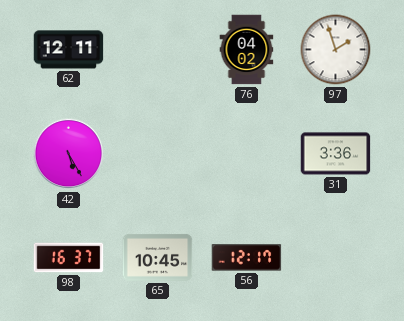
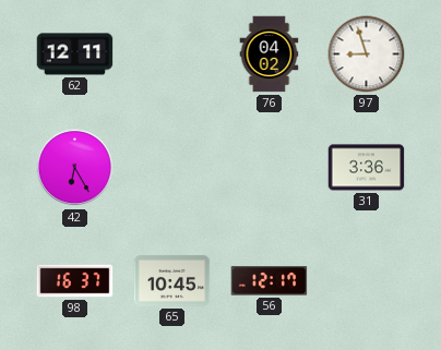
97: 1:57 -> 8:57 (367, 55)
42: 5:25 -> 6:25 (75, 168)
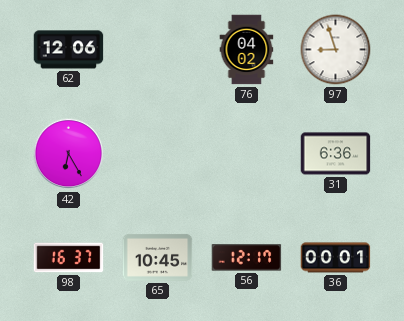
62: 12:11 -> 12:06 (69, 50)
31: 3:36 -> 6:36 (336, 154)
36: none -> 00:01 (336, 258)
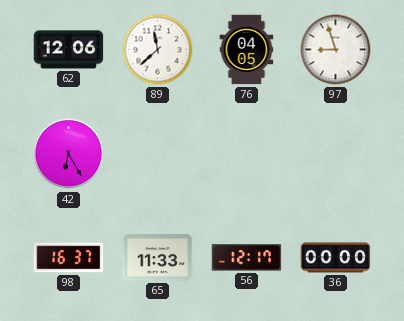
89: none -> 11:38 (158, 50)
76: 04:02 -> 04:05 (247, 50)
31: 6:36 -> none (336, 154)
65: 10:45 -> 11:33 (158, 257)
36: 00:01 -> 00:00 (336, 258)
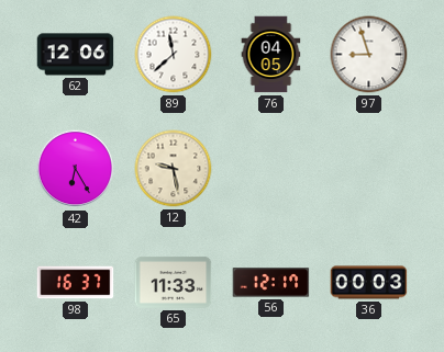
12: none -> 9:28 (174, 169)
36: 00:00 -> 00:03 (369, 283)
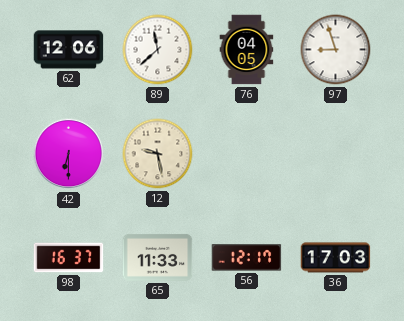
42: 6:25 -> 6:30 (69, 154)
36: 00:03 -> 17:03 (336, 258)
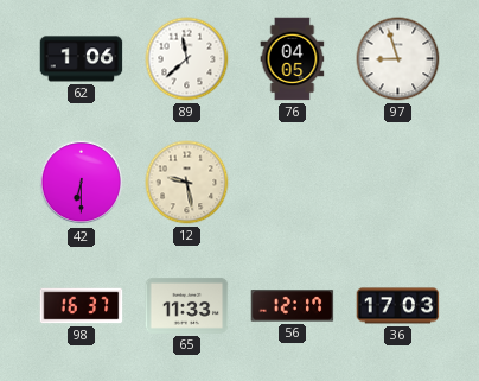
62: 12:06 -> 1:06 (82, 59)
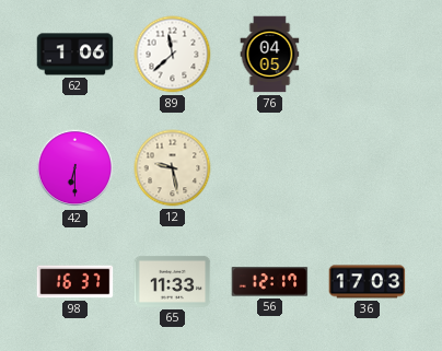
97: 8:57 -> none (398, 59)
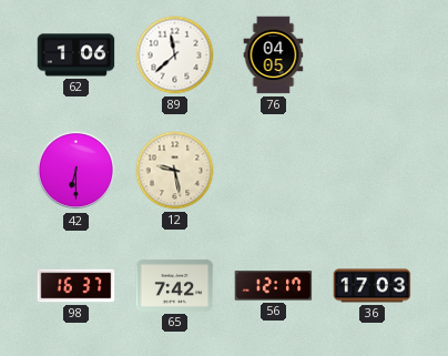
65: 11:33 -> 7:42 (175, 285)
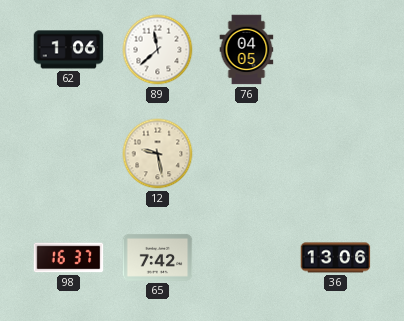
42: 6:30 -> none (77, 171)
56: 12:17 -> none (274, 286)
36: 17:03 -> 13:06 (336, 258)
